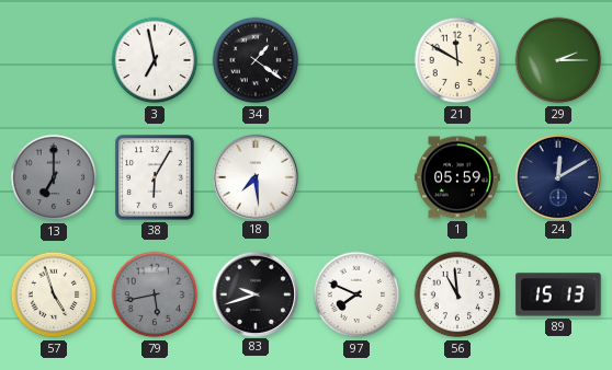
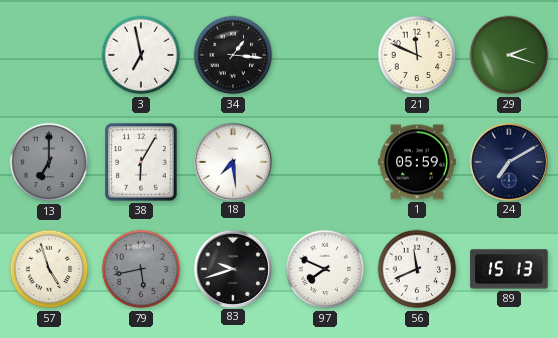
34: 1:21 -> 1:16 (233, 55)
21: 11:50 -> 11:49 (417, 55)
29: 2:15 -> 2:18 (509, 55)
24: 12:10 -> 7:10 (508, 161)
56: 10:59 -> 11:41 (417, 269)
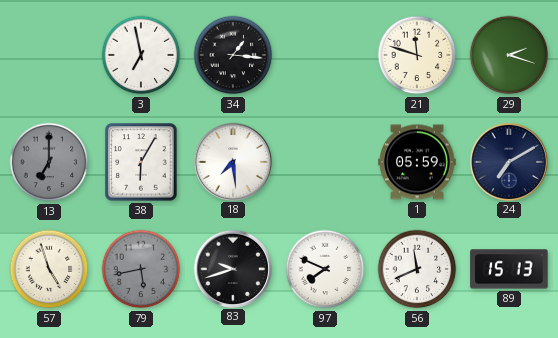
21: 11:49 -> 11:48 (417, 55)
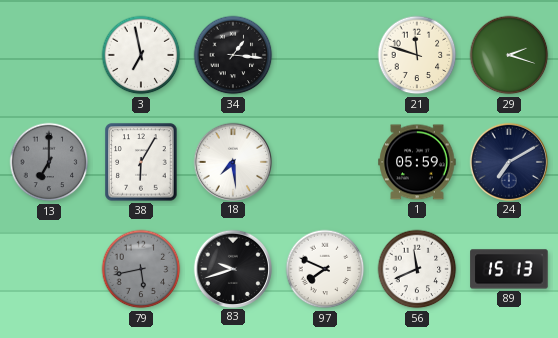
57: 4:57 -> none (49, 269)
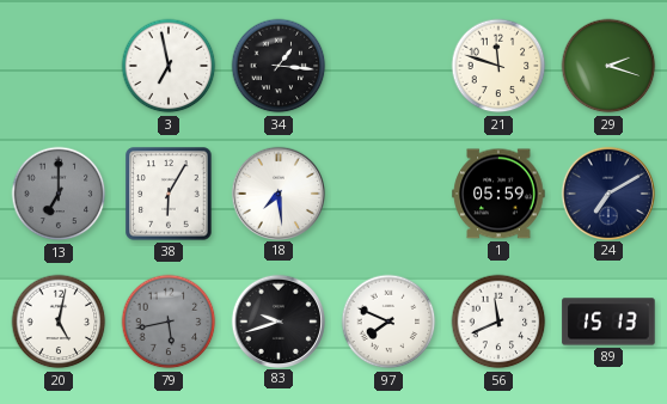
20: none -> 5:02 (59, 322)
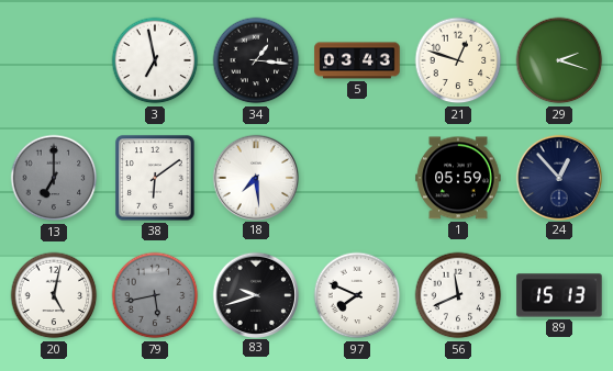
5: none -> 03:43 (357, 60)
21: 11:48 -> 12:48 (458, 60)
38: 6:05 -> 6:09 (155, 178)
24: 7:10 -> 12:53 (558, 177)
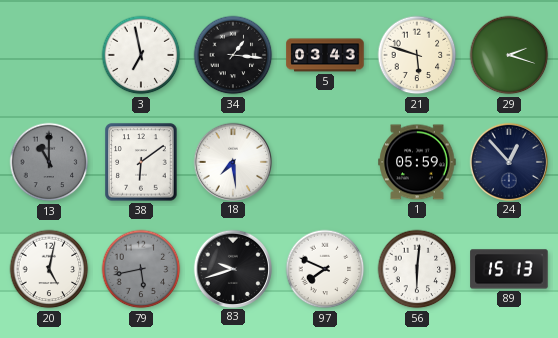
21: 12:48 -> 5:48 (417, 55)
13: 7:00 -> 11:00 (49, 162)
56: 11:41 -> 6:01 (417, 269)
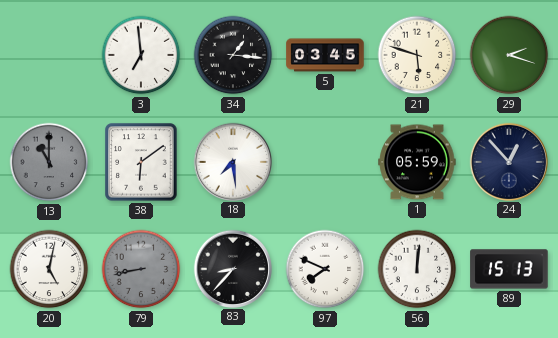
3: 6:58 -> 6:59 (141, 55)
5: 03:43 -> 03:45 (325, 55)
79: 5:43 -> 8:43 (141, 269)
83: 9:42 -> 8:37 (232, 268)
56: 6:01 -> 12:01 (417, 269)
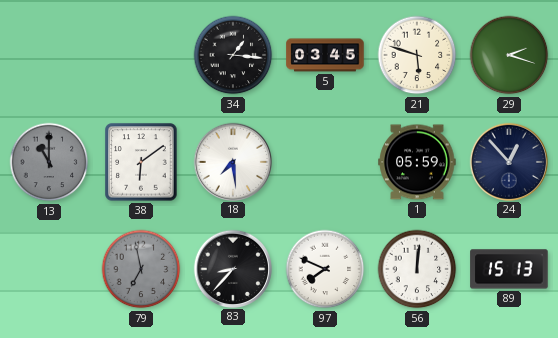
3: 6:59 -> none (141, 55)
20: 5:02 -> none (49, 269)
79: 8:43 -> 6:58 (141, 269)
